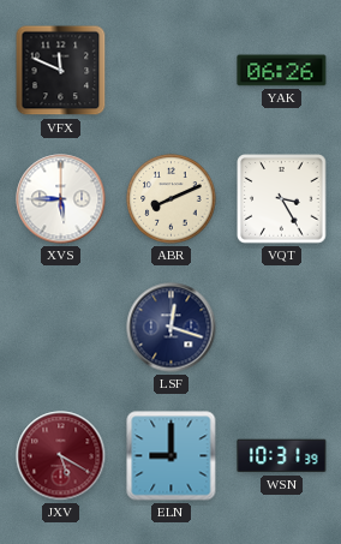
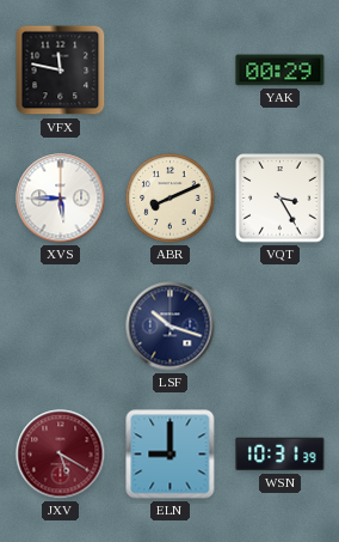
VFX: 11:49 -> 11:47 (61, 71)
YAK: 06:26 -> 00:29 (281, 71)
LSF: 12:18 -> 10:18 (171, 327)
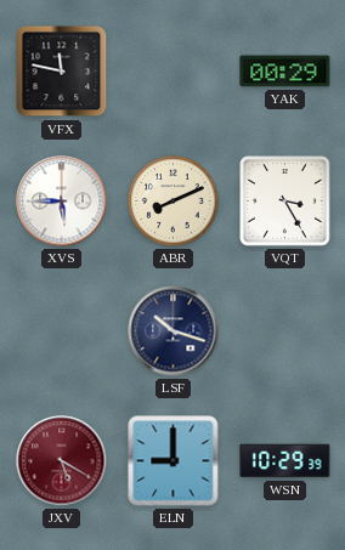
WSN: 10:31 -> 10:29 (285, 461)
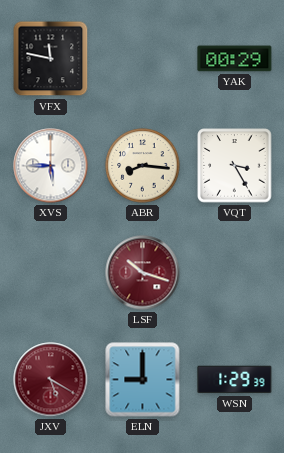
ABR: 8:11 -> 8:16 (143, 166)
LSF dial: navy -> burgundy (143, 273)
WSN: 10:29 -> 1:29 (235, 380)
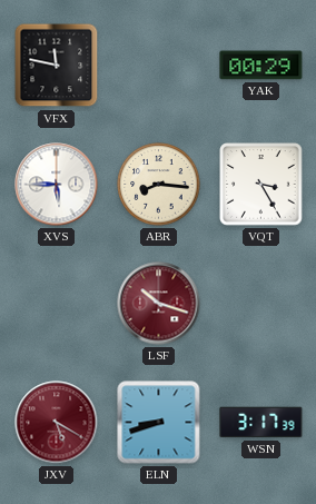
ELN: 9:00 -> 8:42 (159, 423)
WSN: 1:29 -> 3:17 (261, 423)
